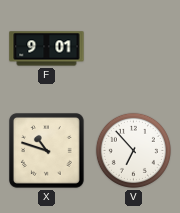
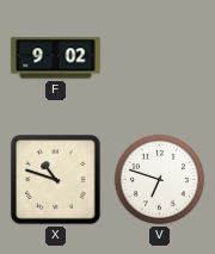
F: 9:01 -> 9:02 (56, 58)
V: 6:53 -> 6:48 (159, 179)
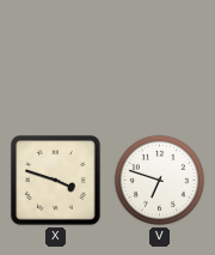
F: 9:02 -> none (56, 58)
X: 10:48 -> 3:48 (56, 181)
